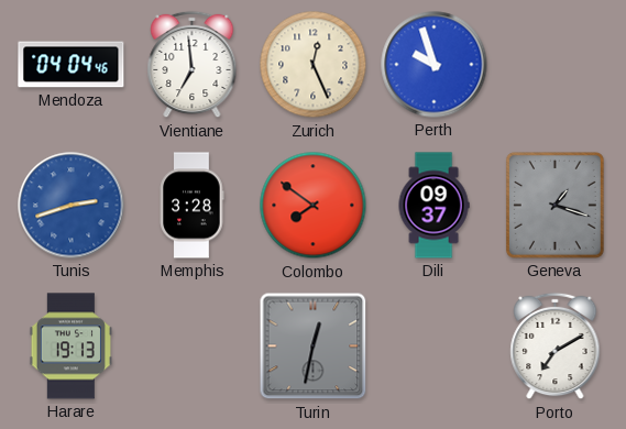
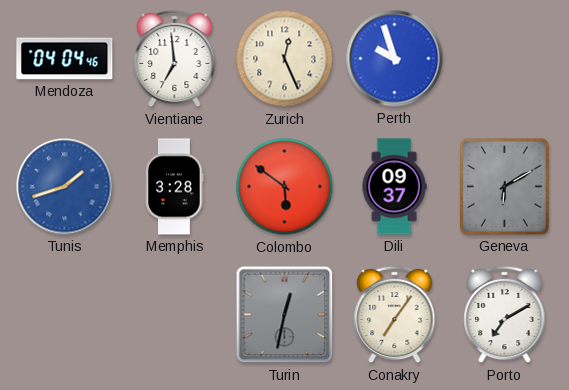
Tunis: 2:42 -> 1:42 (65, 187)
Colombo: 7:51 -> 5:51 (285, 187)
Geneva: 1:18 -> 6:10 (504, 186)
Harare: 19:13 -> none (70, 346)
Conakry: none -> 7:06 (395, 315)
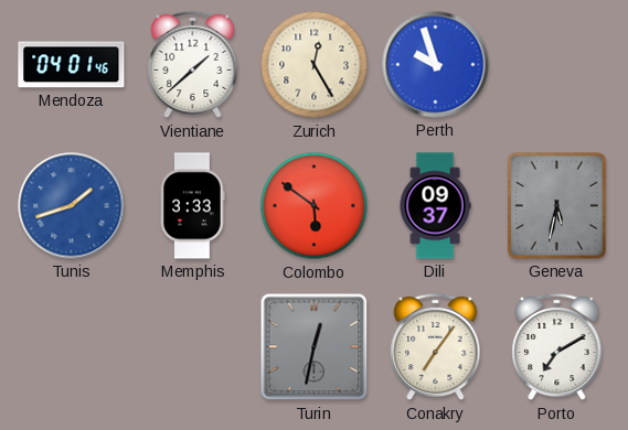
Mendoza: 04:04 -> 04:01 (72, 65)
Vientiane: 6:59 -> 1:38 (193, 65)
Zurich: 12:26 -> 12:25 (315, 65)
Memphis: 3:28 -> 3:33 (192, 206)
Geneva: 6:10 -> 5:32 (556, 205)
